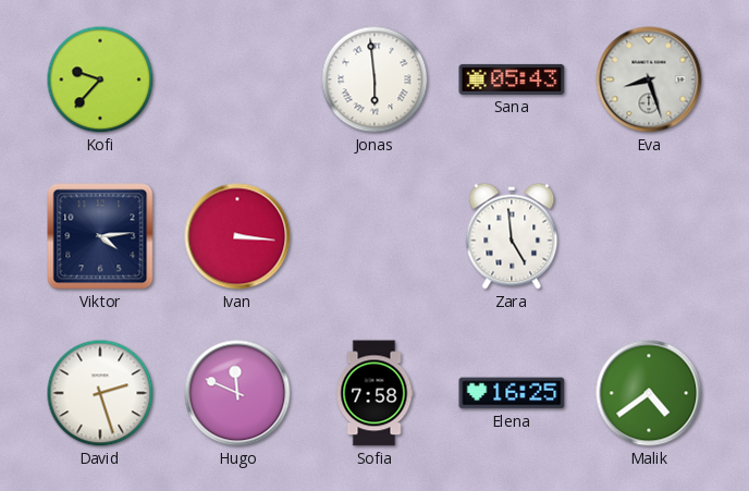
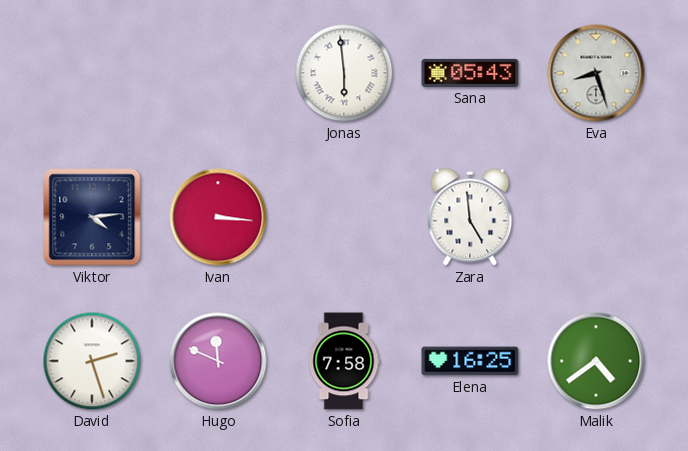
Kofi: 9:37 -> none (100, 79)
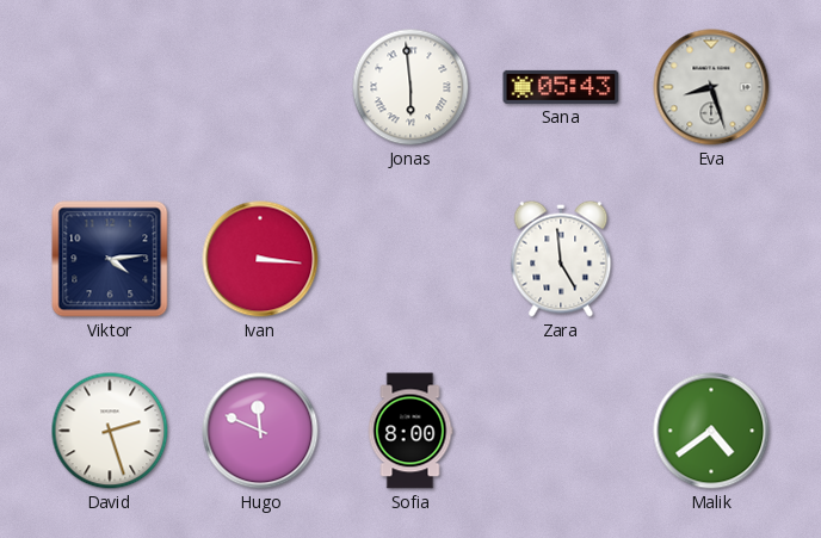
Sofia: 7:58 -> 8:00 (410, 431)
Elena: 16:25 -> none (470, 361)
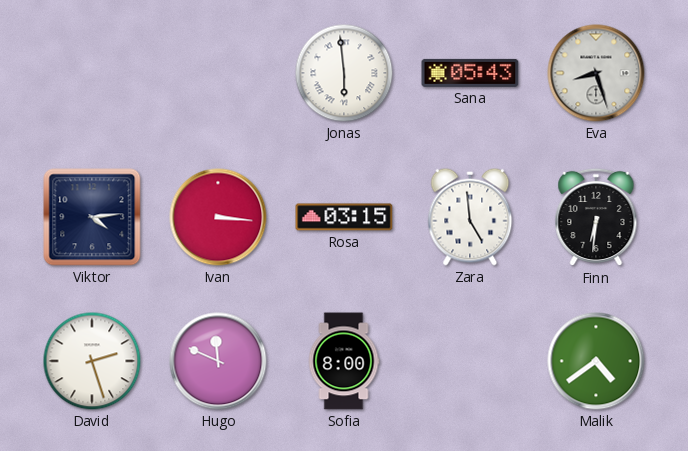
Rosa: none -> 03:15 (344, 217)
Finn: none -> 6:31 (596, 217)
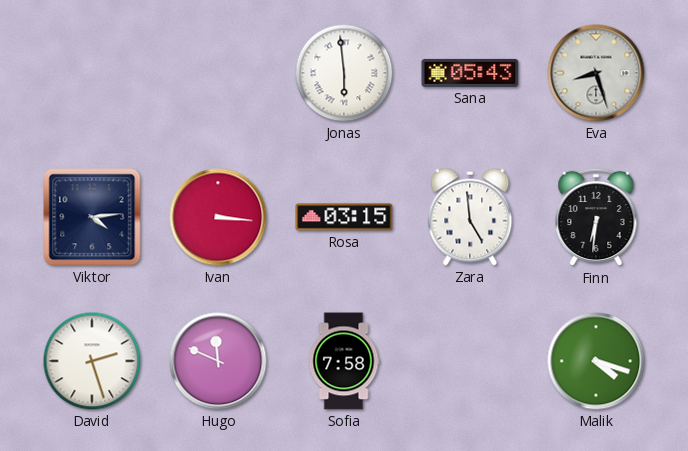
Sofia: 8:00 -> 7:58 (344, 361)
Malik: 4:39 -> 4:18 (596, 361)
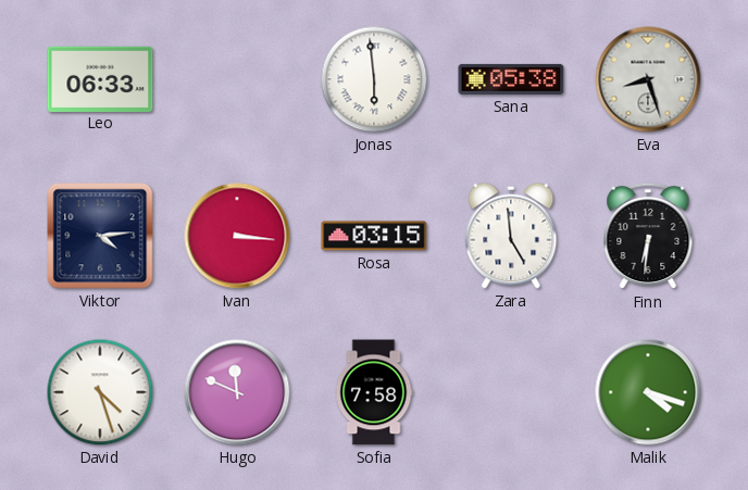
Leo: none -> 06:33 (100, 78)
Sana: 05:43 -> 05:38 (511, 79)
David: 2:27 -> 4:27 (100, 392)
